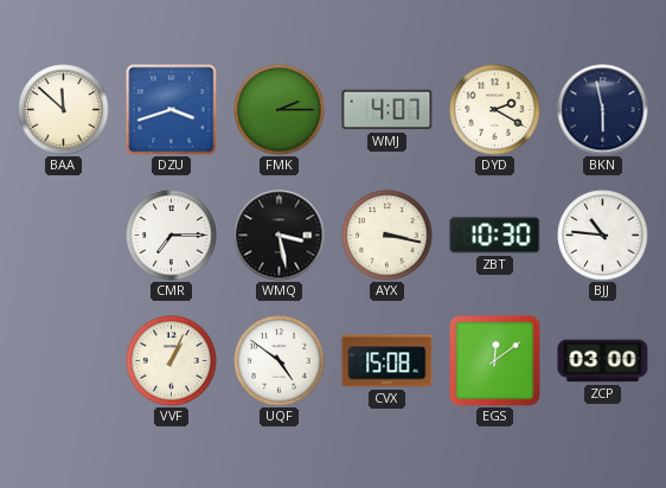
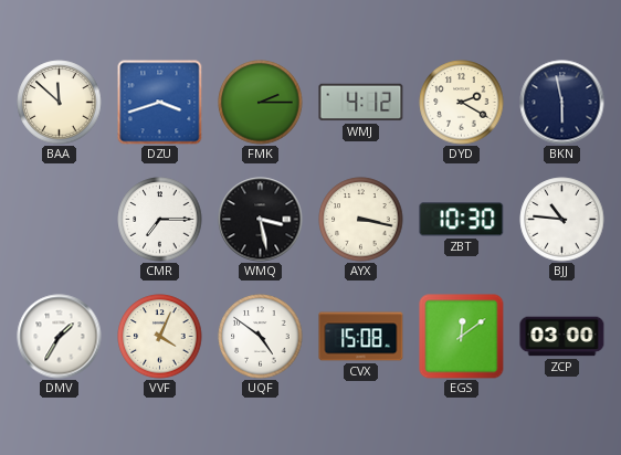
WMJ: 4:07 -> 4:12 (361, 103)
DMV: none -> 1:35 (60, 337)
VVF: 1:04 -> 4:04 (160, 337)
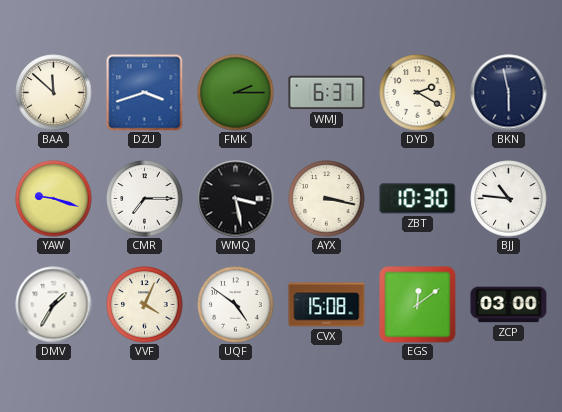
WMJ: 4:12 -> 6:37 (327, 93)
YAW: none -> 9:18 (54, 199)
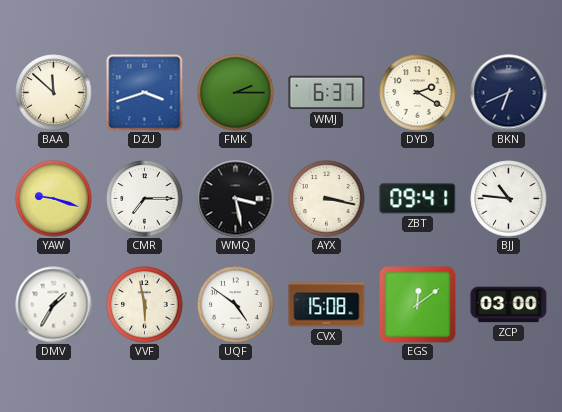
BKN: 5:58 -> 6:41 (509, 93)
ZBT: 10:30 -> 09:41 (418, 199)
VVF: 4:04 -> 5:58 (145, 305)
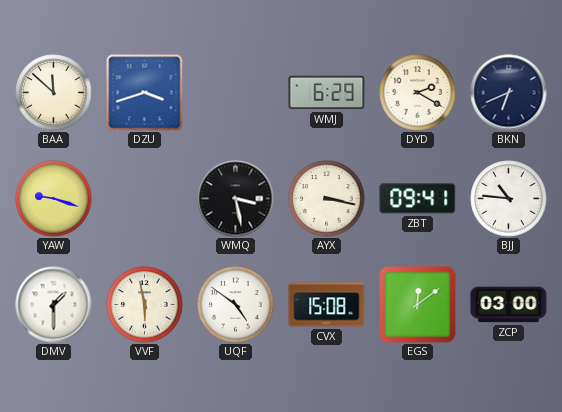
FMK: 2:15 -> none (236, 93)
WMJ: 6:37 -> 6:29 (327, 93)
CMR: 7:15 -> none (145, 199)
DMV: 1:35 -> 1:30 (54, 305)
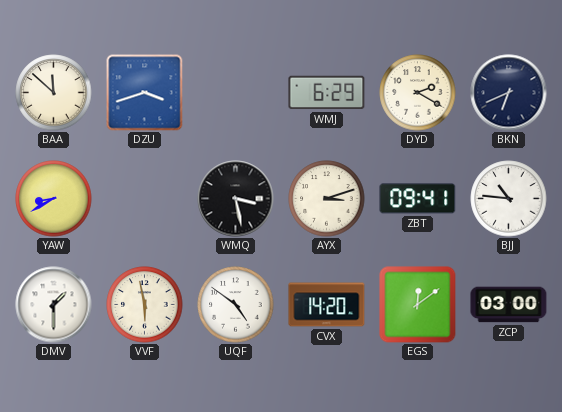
YAW: 9:18 -> 8:40 (54, 199)
AYX: 3:17 -> 3:12 (327, 199)
CVX: 15:08 -> 14:20 (327, 305)
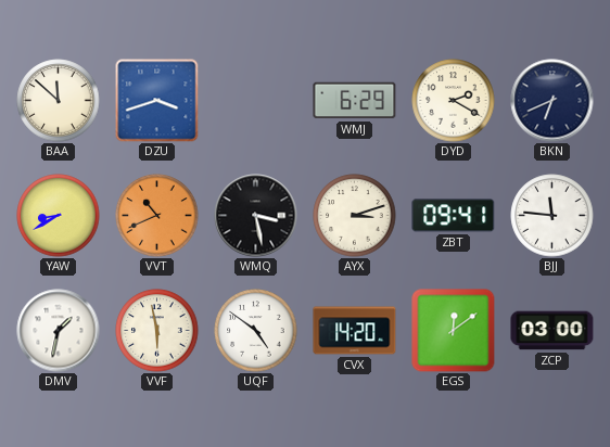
VVT: none -> 10:41 (157, 216)
BJJ: 10:46 -> 11:46 (552, 216)
DMV: 1:30 -> 1:32 (59, 331)
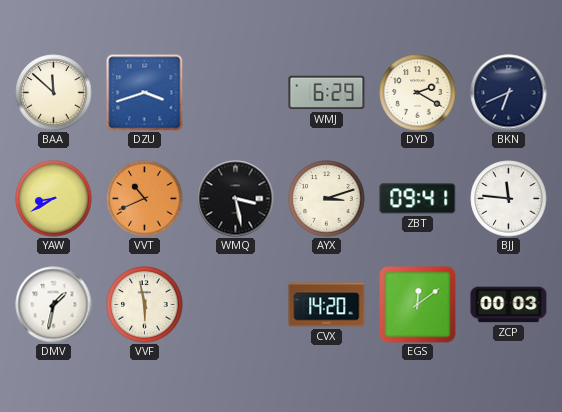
UQF: 4:51 -> none (256, 331)
ZCP: 03:00 -> 00:03 (509, 305)
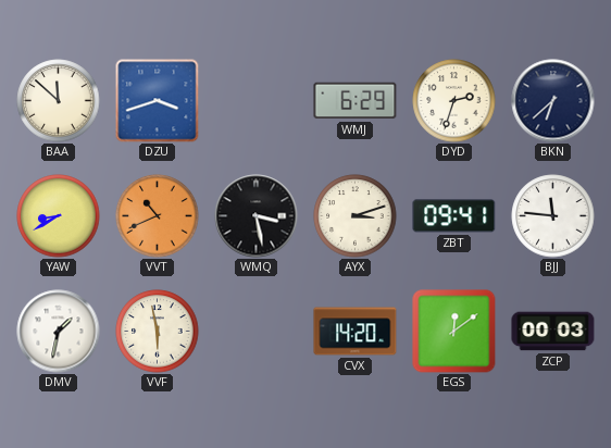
DYD: 2:20 -> 2:33 (454, 101)
BKN: 6:41 -> 6:38 (553, 101)
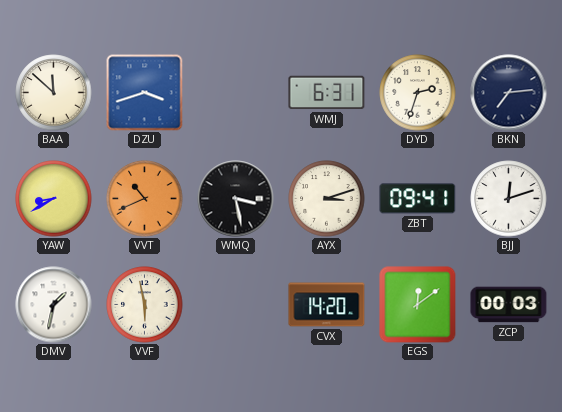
WMJ: 6:29 -> 6:31 (327, 93)
BKN: 6:38 -> 7:14 (509, 93)
BJJ: 11:46 -> 12:12 (509, 199)
